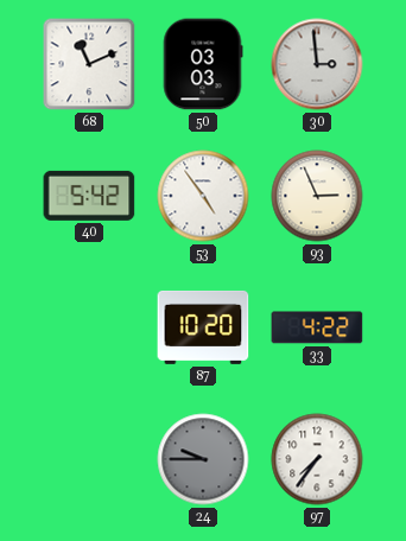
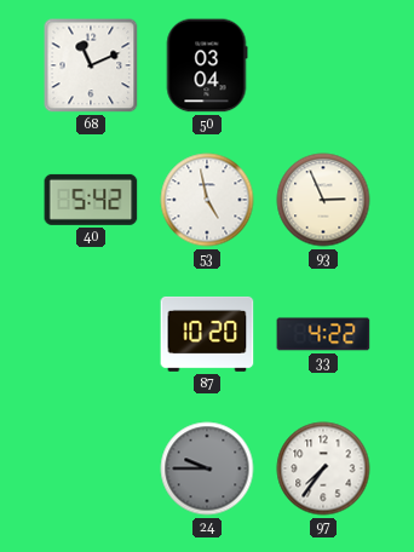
50: 03:03 -> 03:04 (207, 65)
30: 2:59 -> none (317, 64)
53: 4:54 -> 4:58 (207, 200)
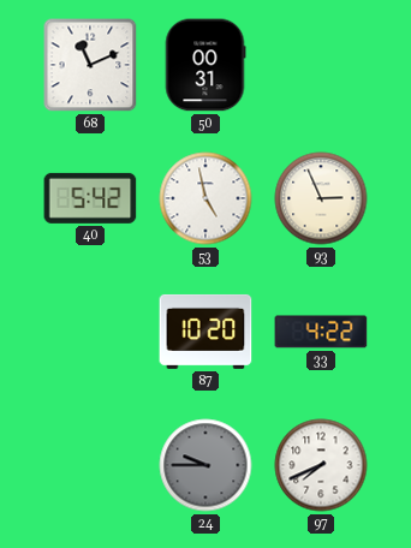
50: 03:04 -> 00:31 (205, 65)
97: 7:36 -> 7:41 (321, 465)
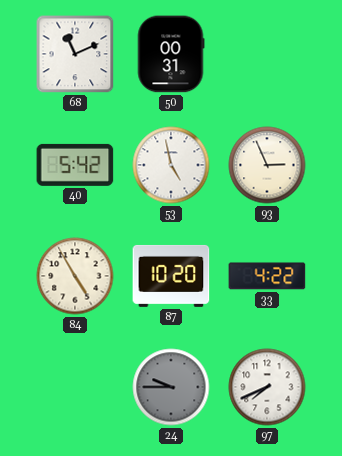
84: none -> 4:55 (75, 276)
